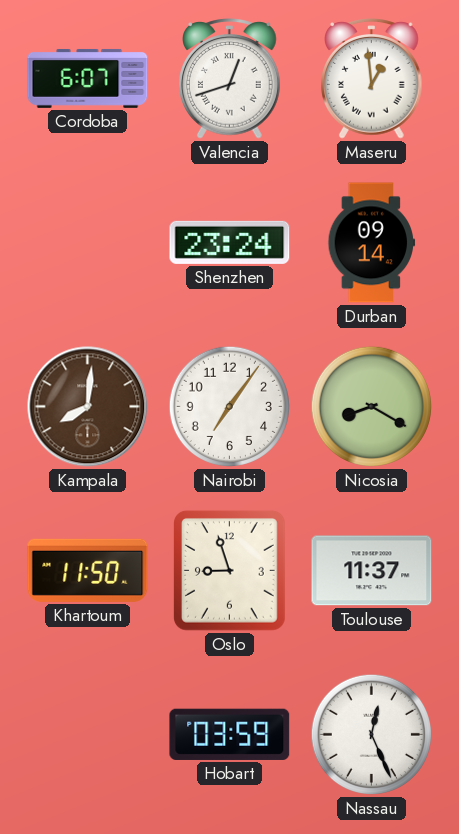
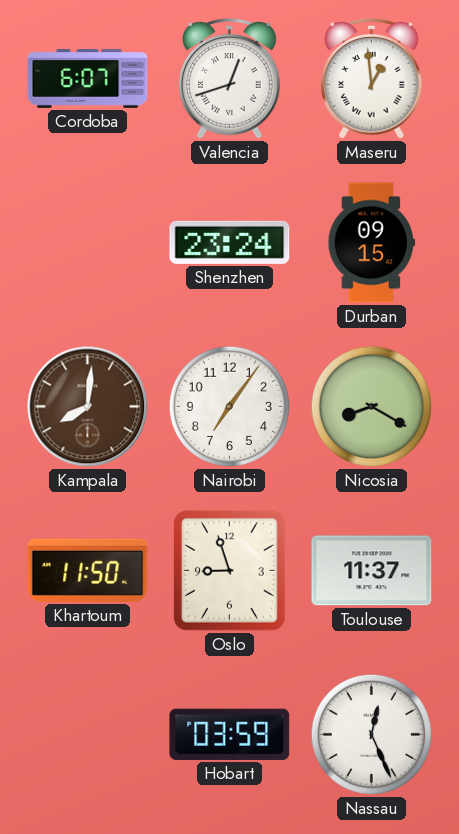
Durban: 09:14 -> 09:15 (372, 243)
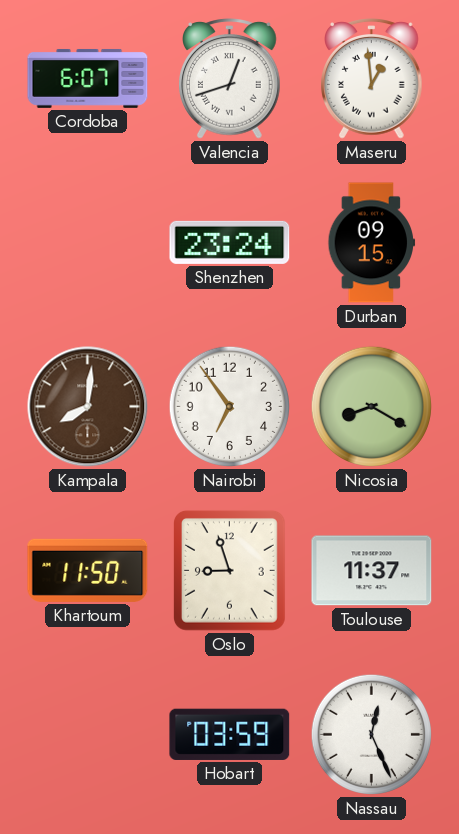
Nairobi: 7:06 -> 6:54 (229, 406)
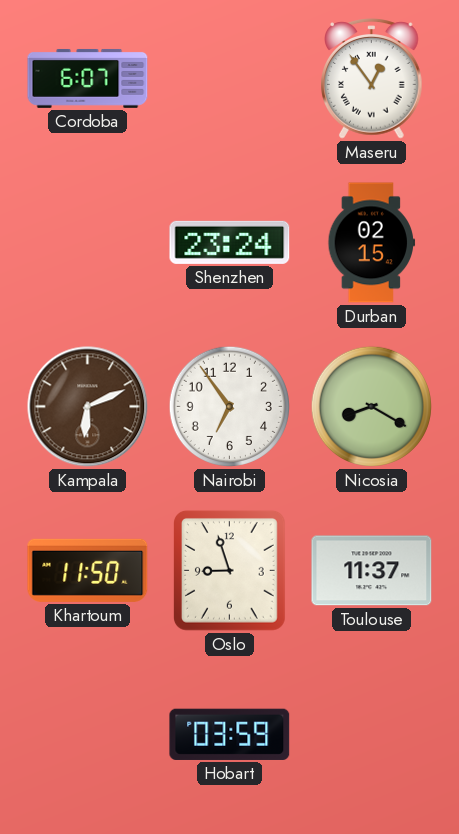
Valencia: 12:42 -> none (230, 79)
Maseru: 12:59 -> 12:54 (372, 79)
Durban: 09:15 -> 02:15 (372, 243)
Kampala: 8:01 -> 6:11 (88, 407)
Nassau: 12:26 -> none (371, 734)
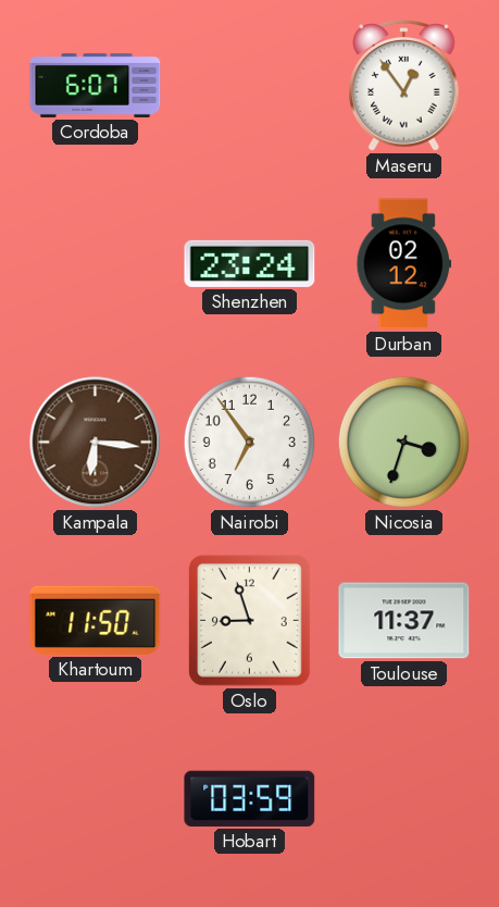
Durban: 02:15 -> 02:12 (404, 264)
Kampala: 6:11 -> 6:16 (96, 443)
Nicosia: 8:20 -> 3:33 (403, 442)
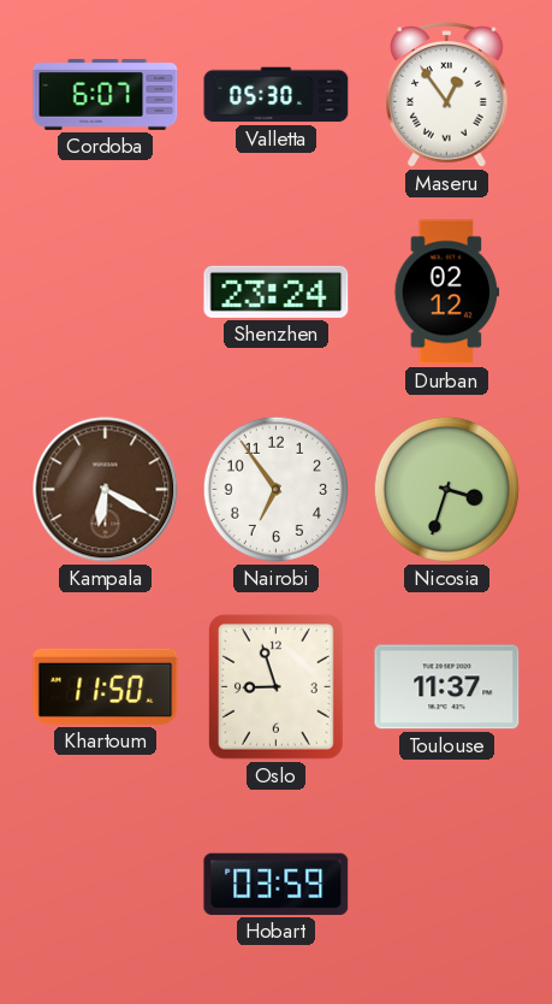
Valletta: none -> 05:30 (277, 95)
Kampala: 6:16 -> 6:20 (106, 490)
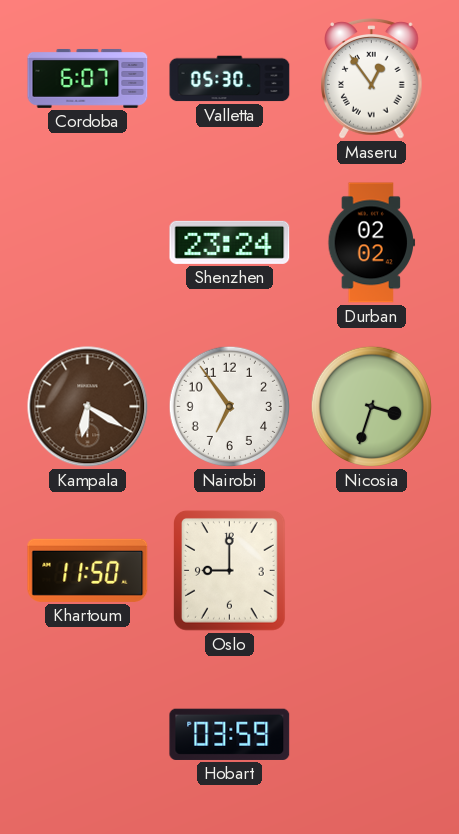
Durban: 02:12 -> 02:02 (372, 243)
Oslo: 8:57 -> 9:00 (229, 570)
Toulouse: 11:37 -> none (447, 687)
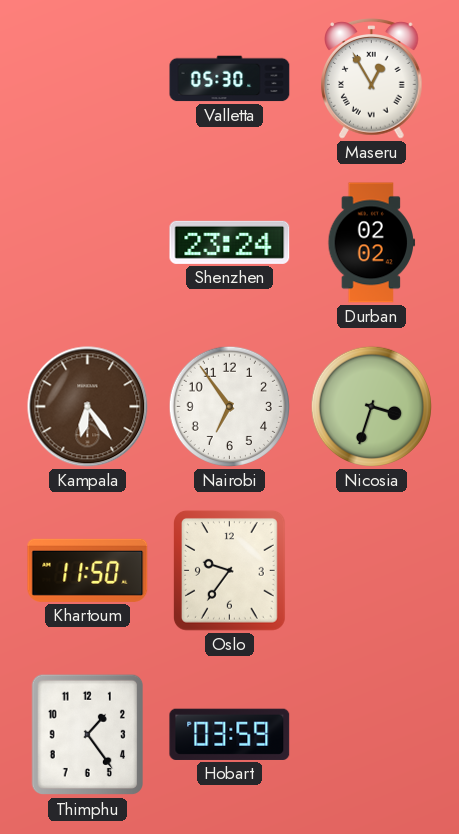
Cordoba: 6:07 -> none (88, 78)
Maseru: 12:54 -> 12:55 (372, 79)
Kampala: 6:20 -> 6:24 (88, 407)
Oslo: 9:00 -> 9:36 (229, 570)
Thimphu: none -> 1:24 (87, 735)
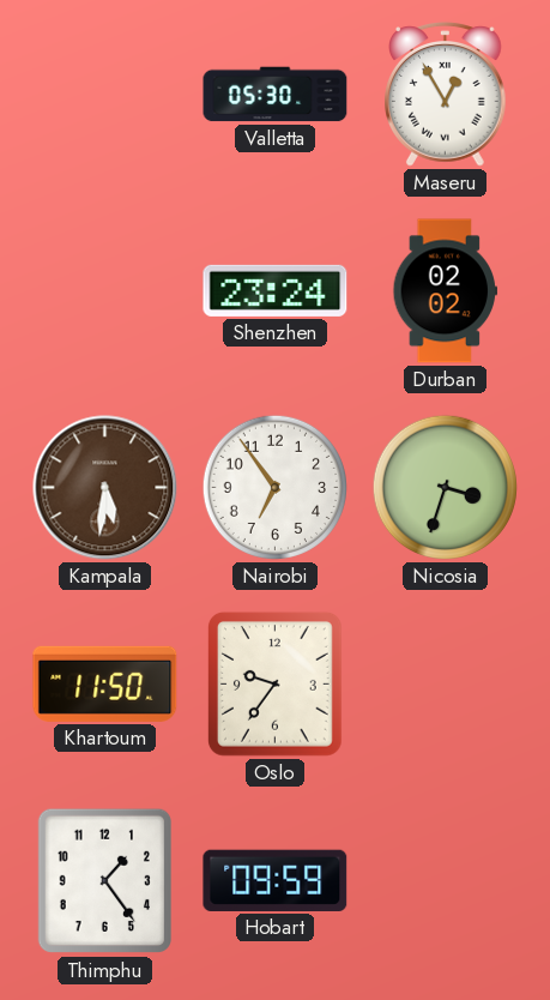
Kampala: 6:24 -> 5:31 (105, 488)
Hobart: 03:59 -> 09:59 (276, 880)
